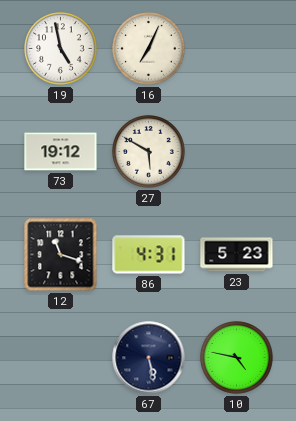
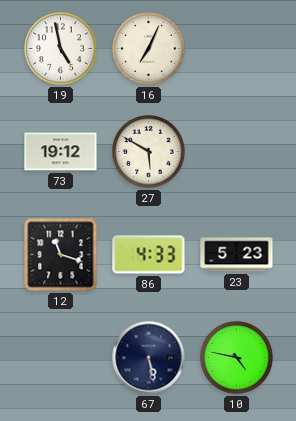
86: 4:31 -> 4:33 (149, 255)
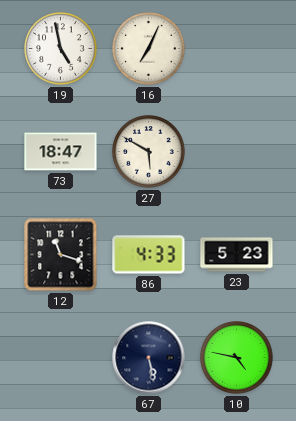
73: 19:12 -> 18:47 (61, 152)
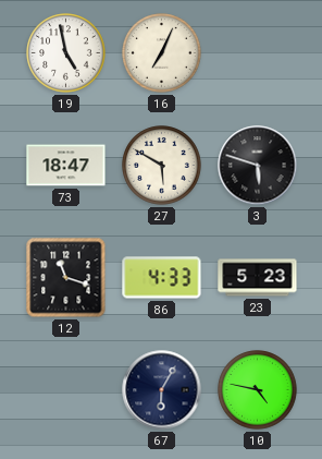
3: none -> 5:48 (258, 166)
67: 5:28 -> 6:05 (162, 390)
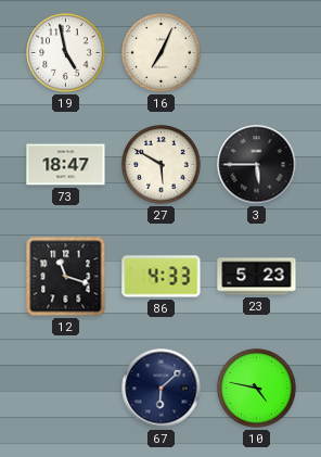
3: 5:48 -> 5:45 (257, 165)
67: 6:05 -> 6:08 (162, 389)
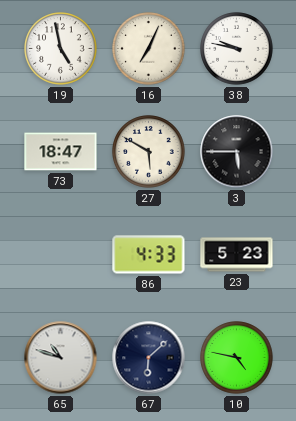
38: none -> 9:47 (237, 49)
12: 11:18 -> none (66, 277)
65: none -> 10:48 (61, 358)
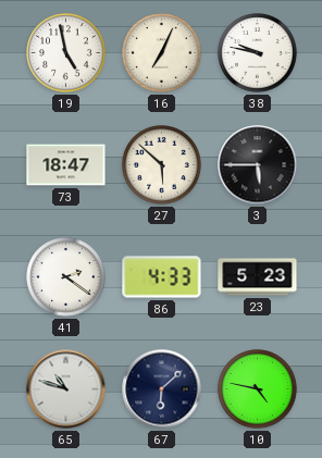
27: 5:50 -> 5:52 (162, 165)
41: none -> 2:21 (66, 277)
